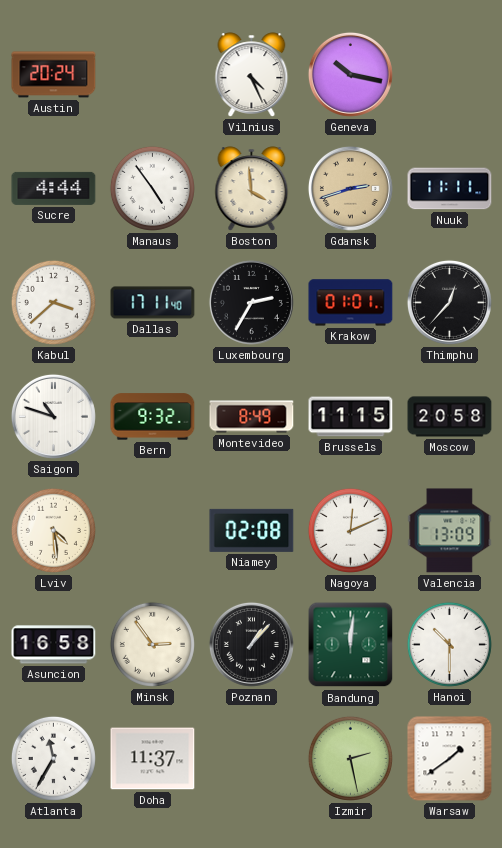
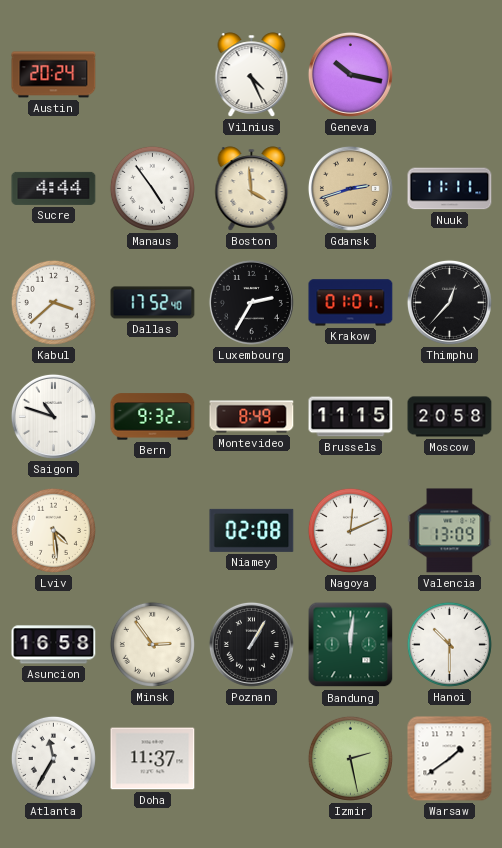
Dallas: 17:11 -> 17:52 (153, 303)
Poznan: 1:07 -> 1:05 (251, 644)
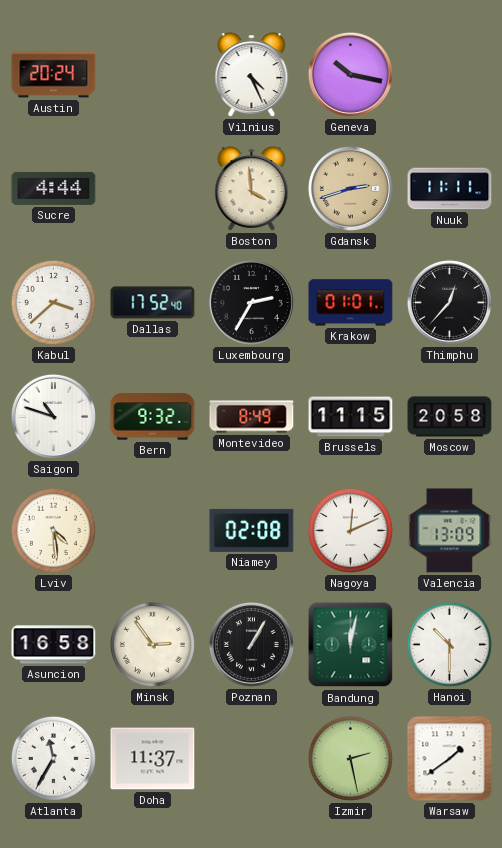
Manaus: 4:54 -> none (152, 188)
Bandung: 12:01 -> 12:02 (351, 645)
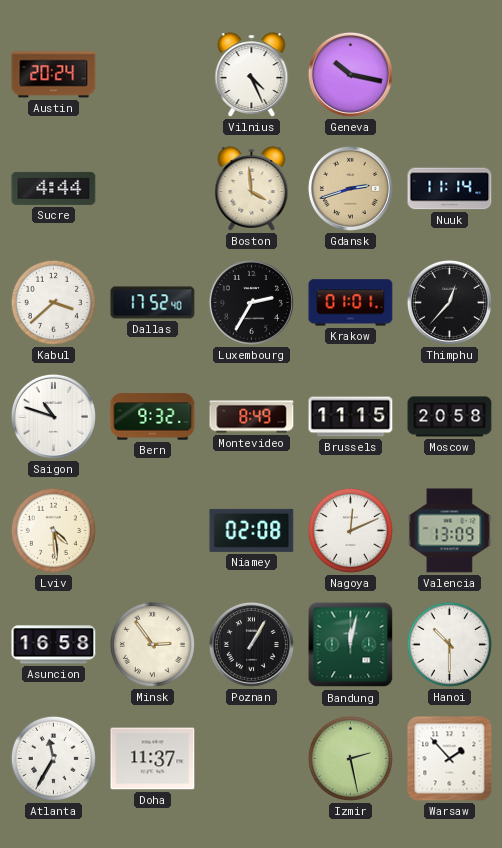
Nuuk: 11:11 -> 11:14 (450, 189)
Warsaw: 1:39 -> 1:53 (450, 759)
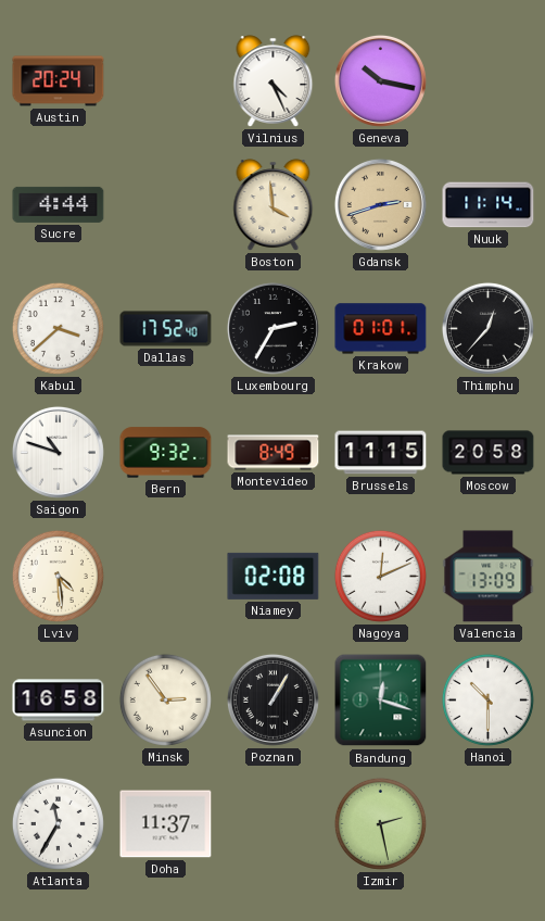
Bandung: 12:02 -> 12:18 (381, 701)
Warsaw: 1:53 -> none (450, 759)
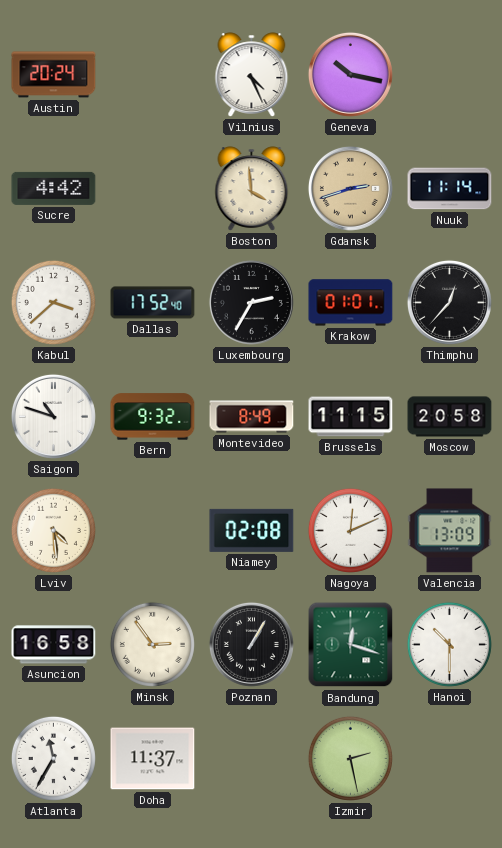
Sucre: 4:44 -> 4:42 (54, 188)
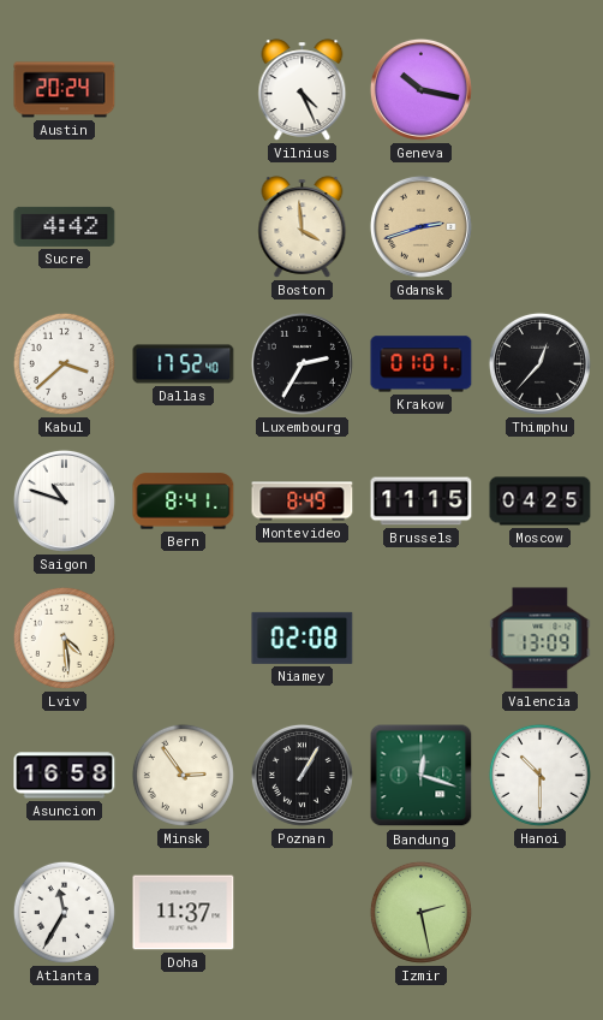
Nuuk: 11:14 -> none (450, 189)
Bern: 9:32 -> 8:41 (184, 502)
Moscow: 20:58 -> 04:25 (541, 502)
Nagoya: 12:11 -> none (350, 530)
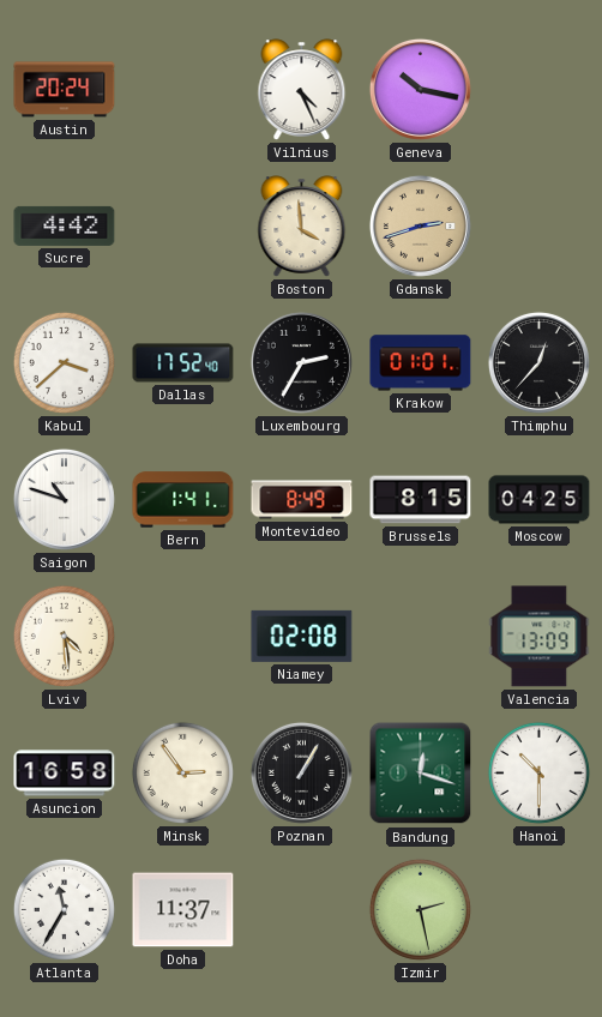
Bern: 8:41 -> 1:41 (183, 500)
Brussels: 11:15 -> 8:15 (421, 500)
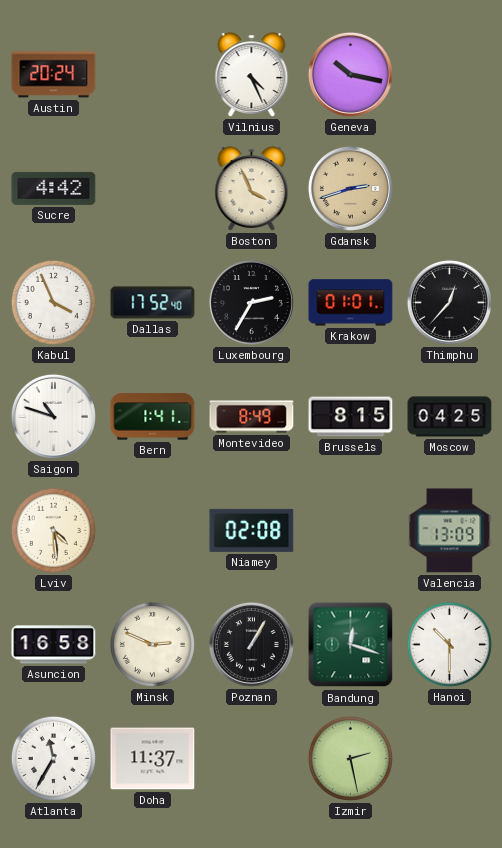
Boston: 3:59 -> 3:56 (252, 189)
Kabul: 3:38 -> 3:56 (53, 302)
Minsk: 2:54 -> 2:49 (152, 644)
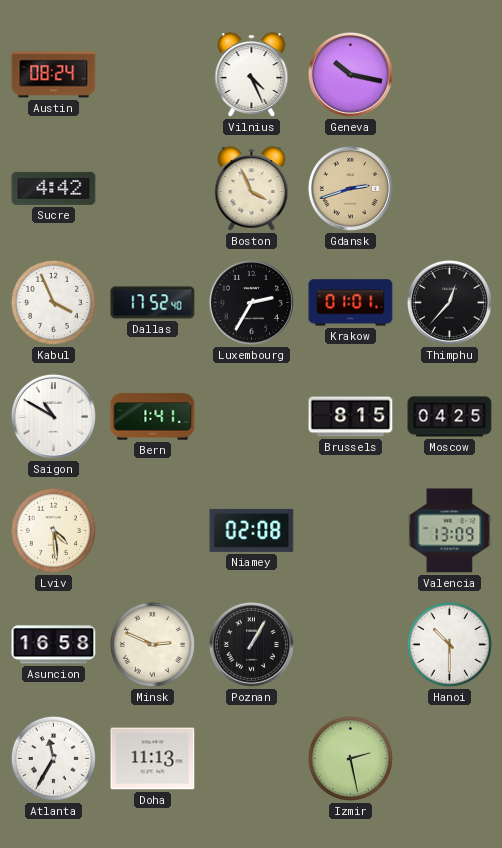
Austin: 20:24 -> 08:24 (54, 75)
Saigon: 10:48 -> 10:50 (53, 416)
Montevideo: 8:49 -> none (252, 417)
Bandung: 12:18 -> none (351, 645)
Doha: 11:37 -> 11:13 (153, 759)
